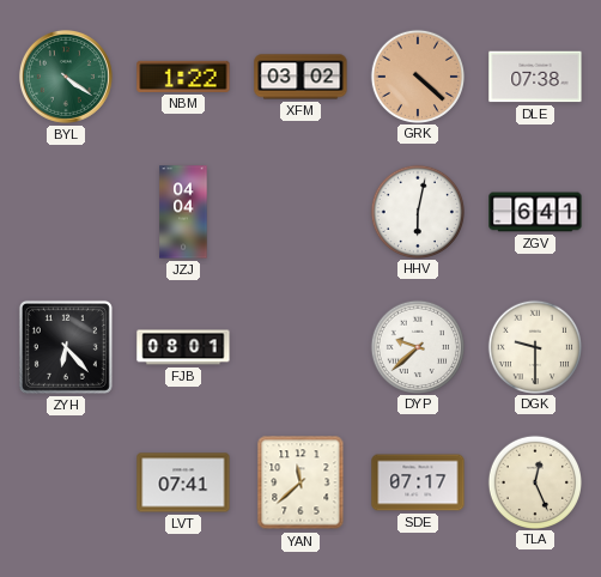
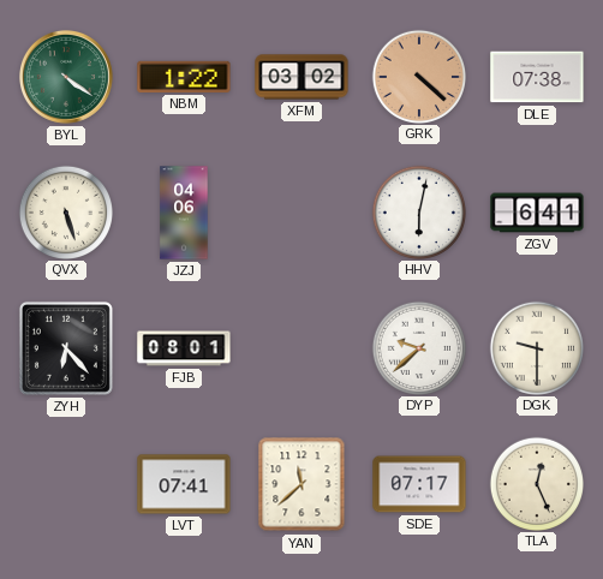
QVX: none -> 5:27 (65, 211)
JZJ: 04:04 -> 04:06 (184, 213)
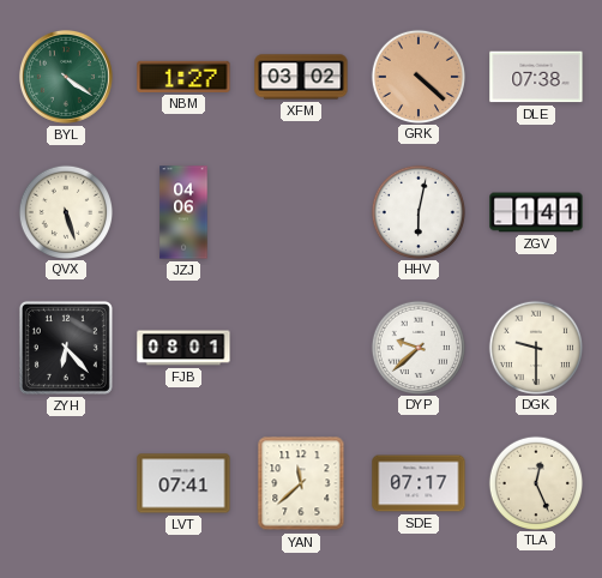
NBM: 1:22 -> 1:27 (183, 77)
ZGV: 6:41 -> 1:41 (536, 212)
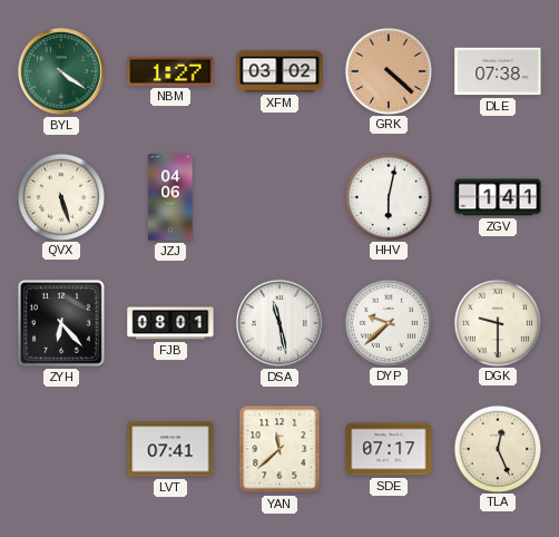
DSA: none -> 11:28 (279, 323)
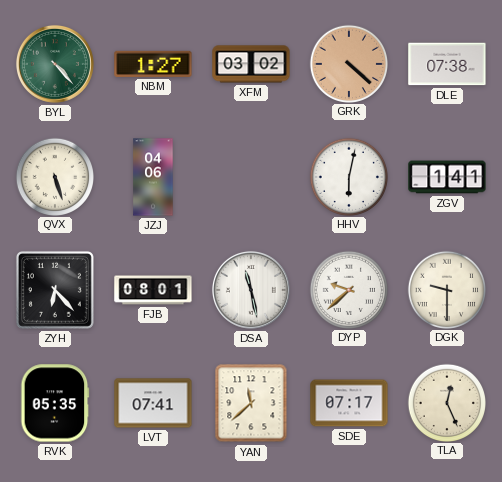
BYL: 4:21 -> 4:23 (55, 64)
RVK: none -> 05:35 (55, 403)
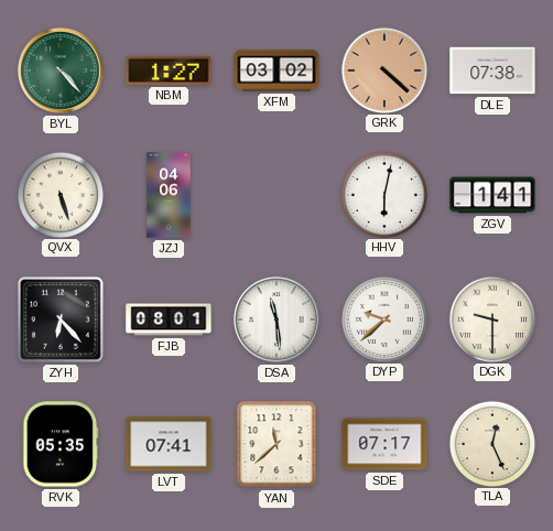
DSA: 11:28 -> 11:29 (276, 319)
